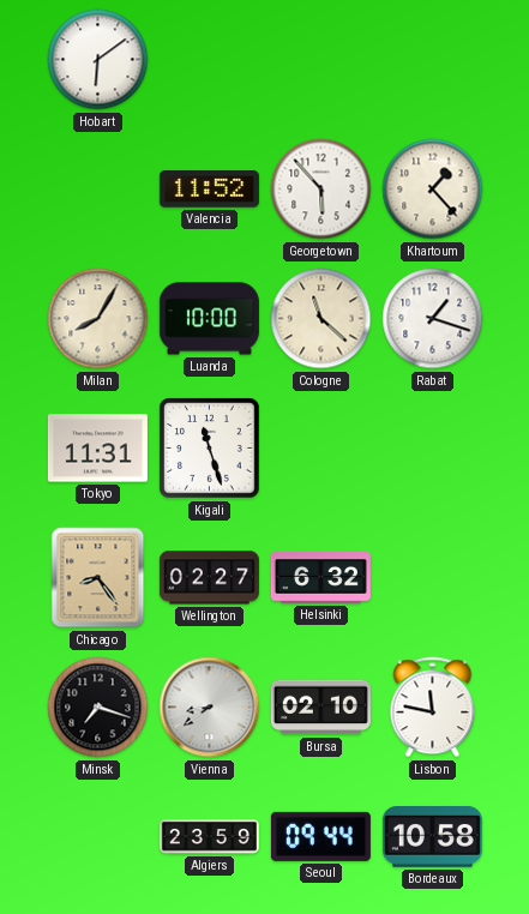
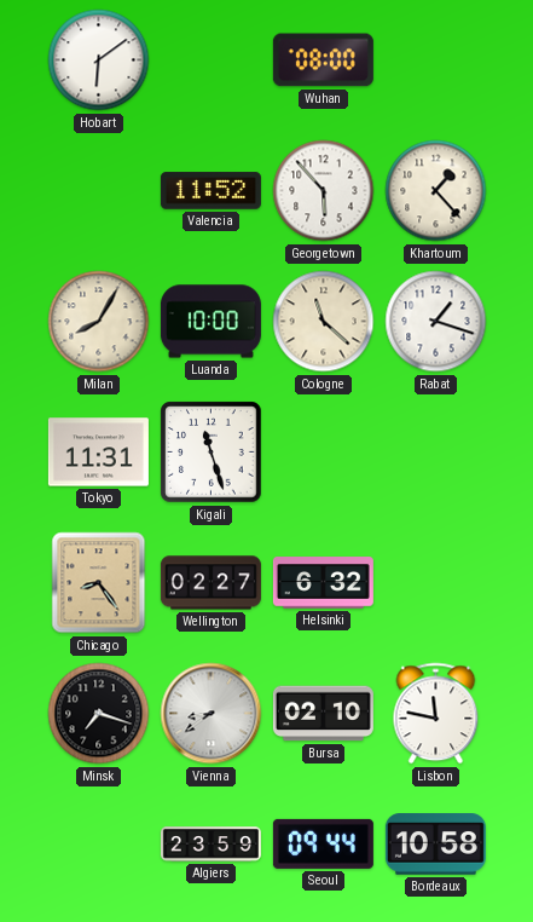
Wuhan: none -> 08:00 (323, 60)
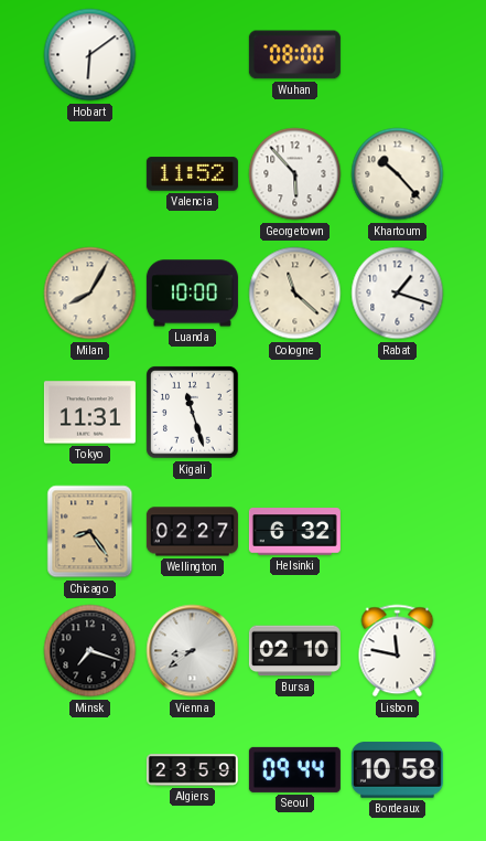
Khartoum: 1:23 -> 10:23 (398, 174)
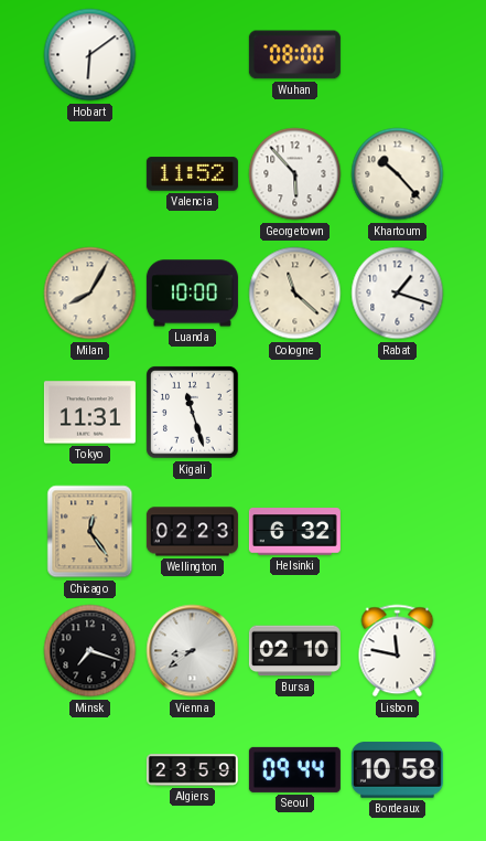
Chicago: 8:24 -> 12:24 (90, 532)
Wellington: 02:27 -> 02:23 (192, 532)
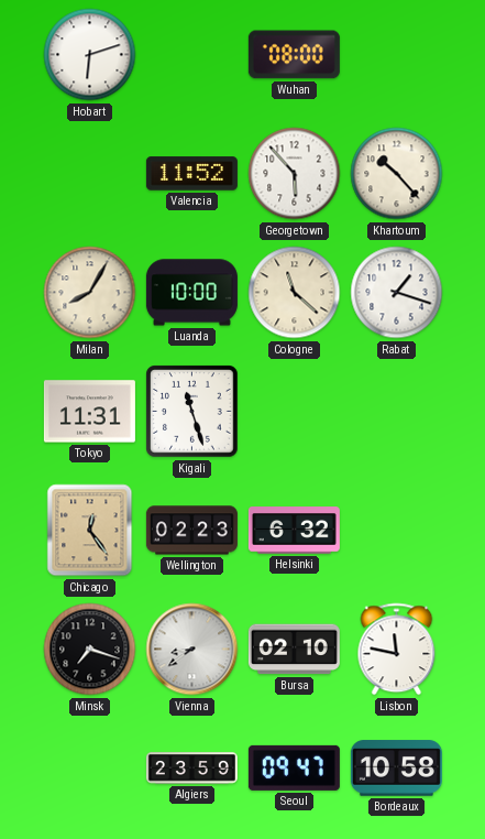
Hobart: 6:09 -> 6:12 (90, 55)
Seoul: 09:44 -> 09:47 (294, 767)
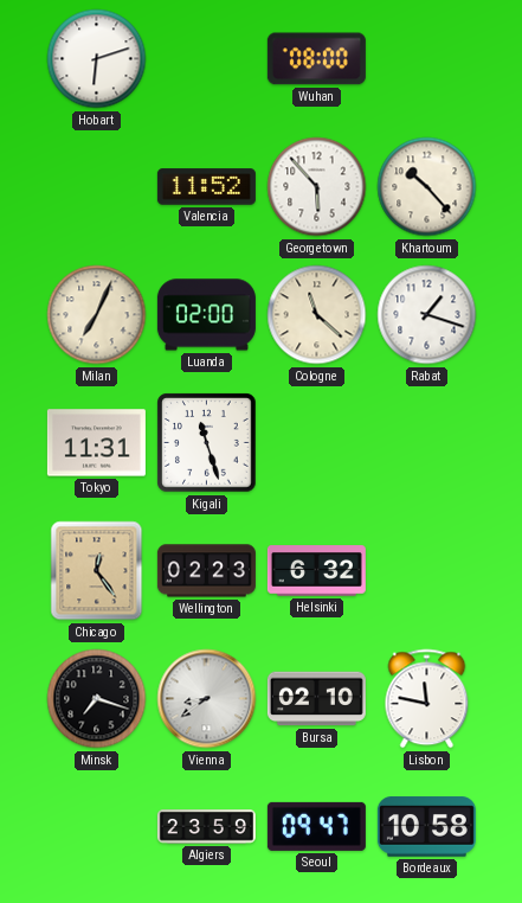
Milan: 8:05 -> 7:04 (97, 315)
Luanda: 10:00 -> 02:00 (206, 315)
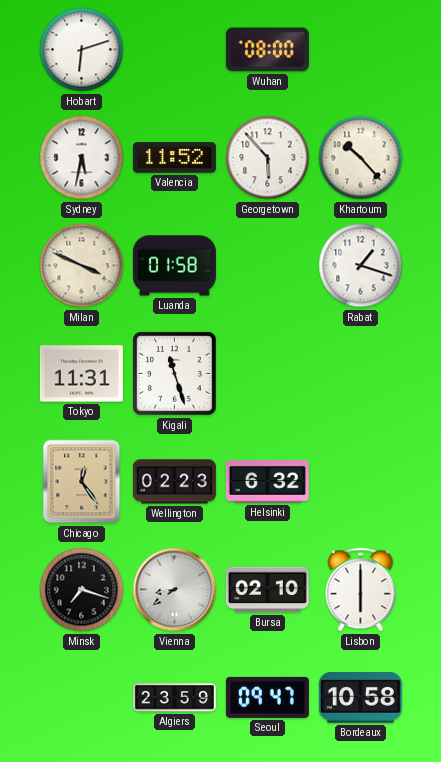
Sydney: none -> 5:32 (82, 158)
Milan: 7:04 -> 3:49 (82, 266)
Luanda: 02:00 -> 01:58 (174, 266)
Cologne: 11:22 -> none (317, 315)
Lisbon: 11:47 -> 6:00 (361, 590)
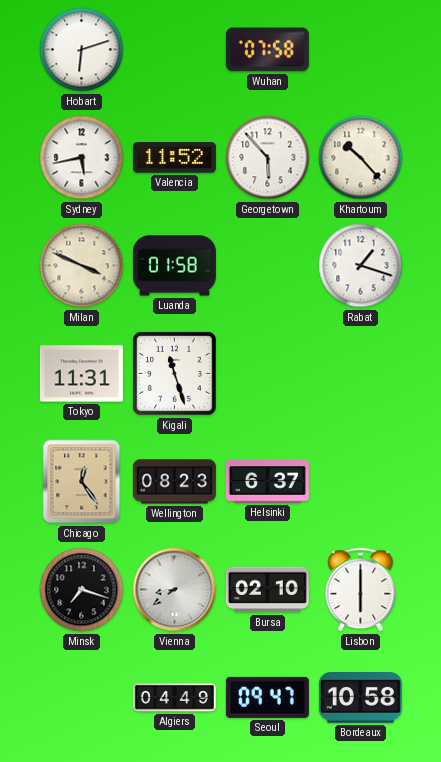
Wuhan: 08:00 -> 07:58 (267, 50)
Sydney: 5:32 -> 5:43 (82, 158)
Wellington: 02:23 -> 08:23 (174, 482)
Helsinki: 6:32 -> 6:37 (267, 482)
Algiers: 23:59 -> 04:49 (174, 698)
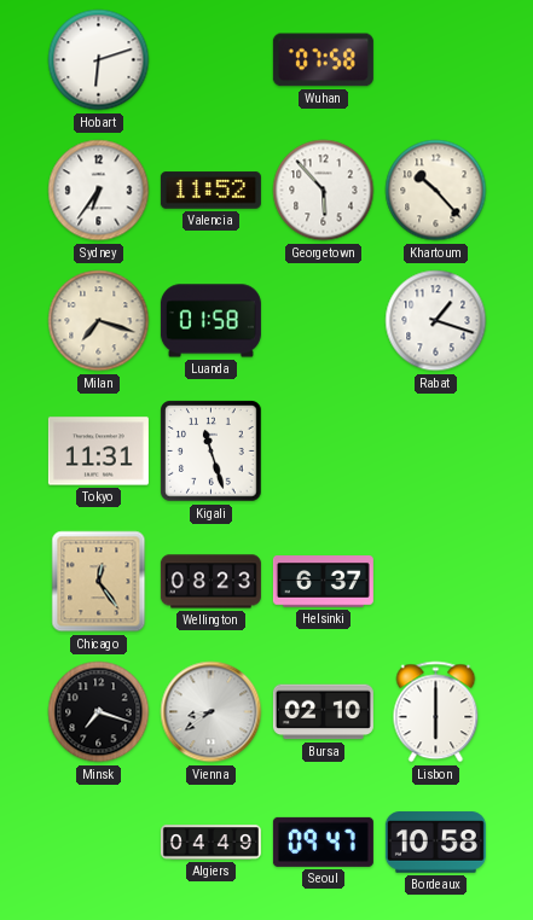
Sydney: 5:43 -> 6:36 (99, 191)
Milan: 3:49 -> 7:18 (99, 321)
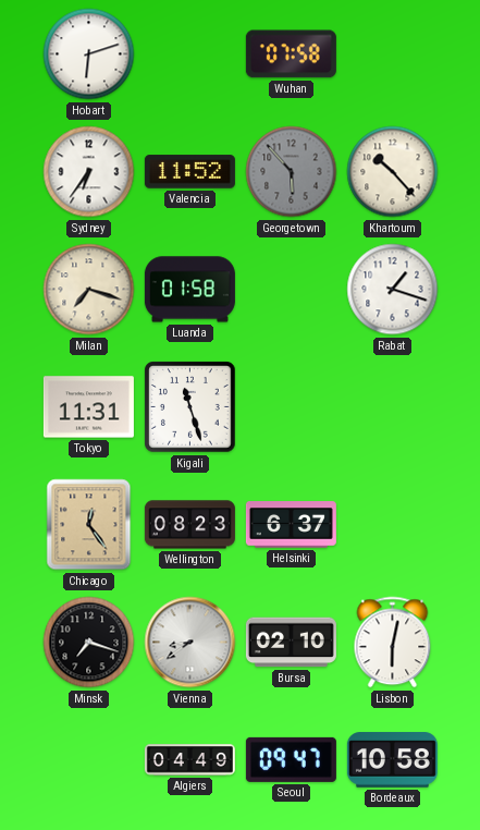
Georgetown dial: white -> grey (292, 172)
Lisbon: 6:00 -> 6:02 (393, 643)
